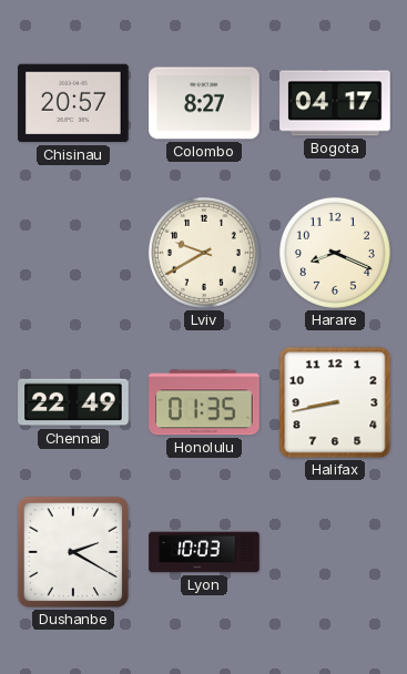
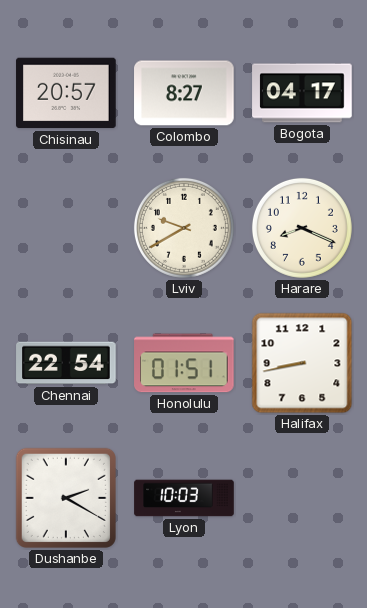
Chennai: 22:49 -> 22:54 (66, 363)
Honolulu: 01:35 -> 01:51 (184, 363)
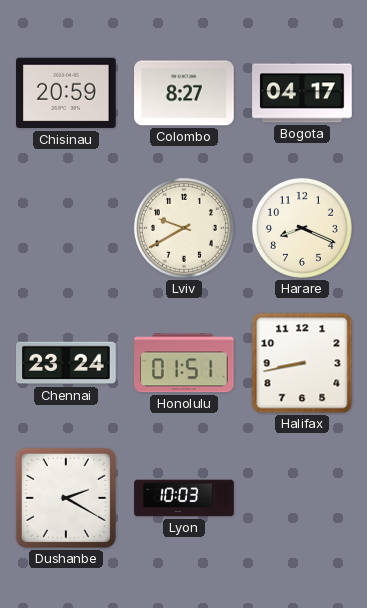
Chisinau: 20:57 -> 20:59 (66, 93)
Chennai: 22:54 -> 23:24 (66, 363)
